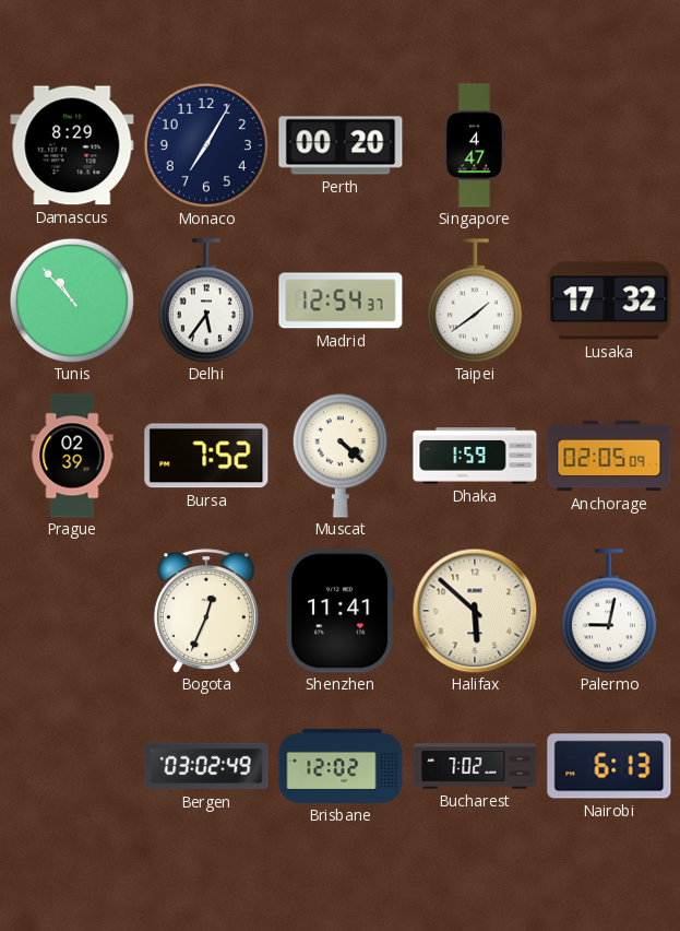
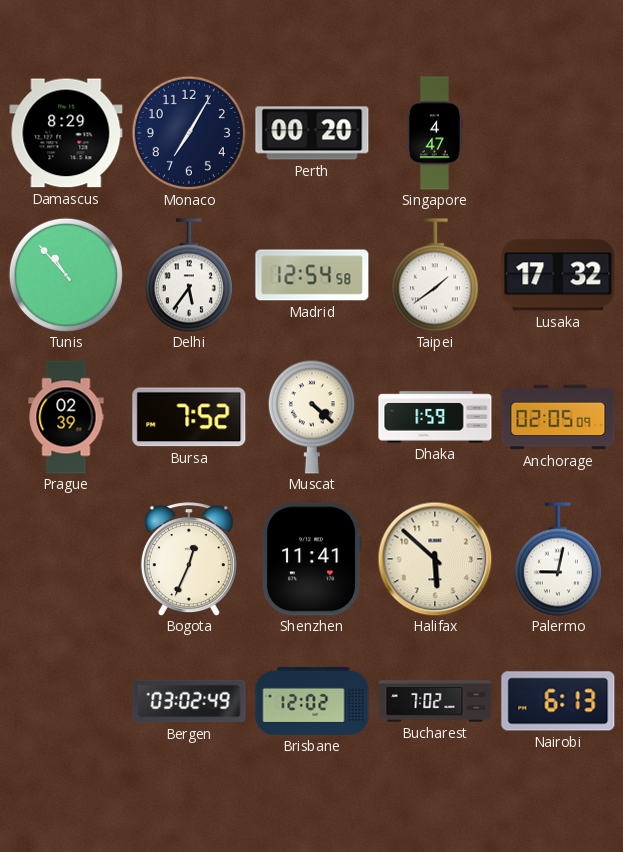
Madrid: 12:54:37 -> 12:54:58 (312, 275)
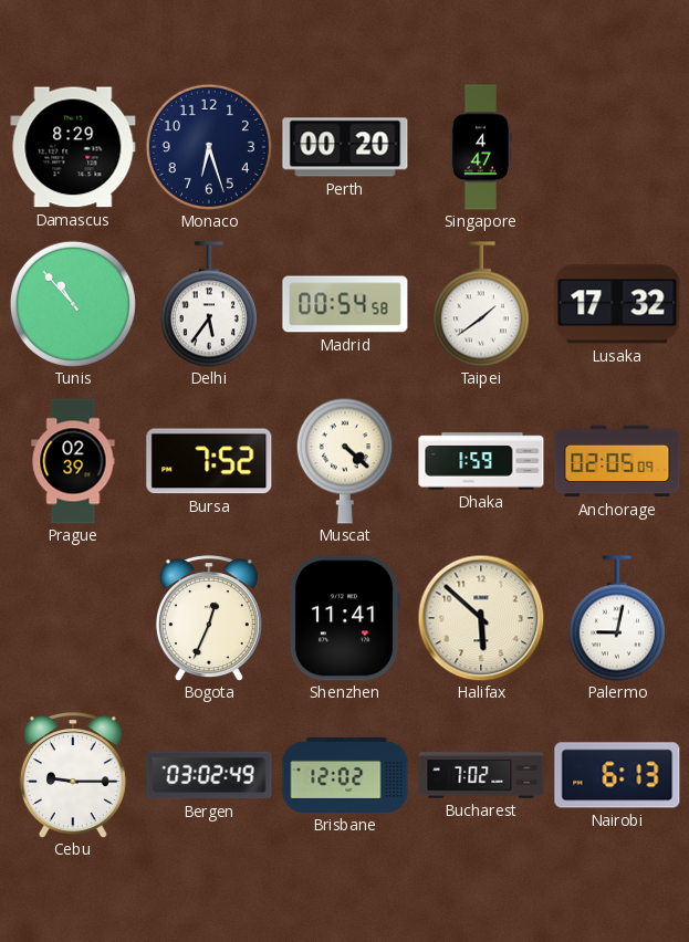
Monaco: 7:05 -> 6:27 (209, 147)
Madrid: 12:54 -> 00:54 (345, 304)
Cebu: none -> 9:15 (73, 775)
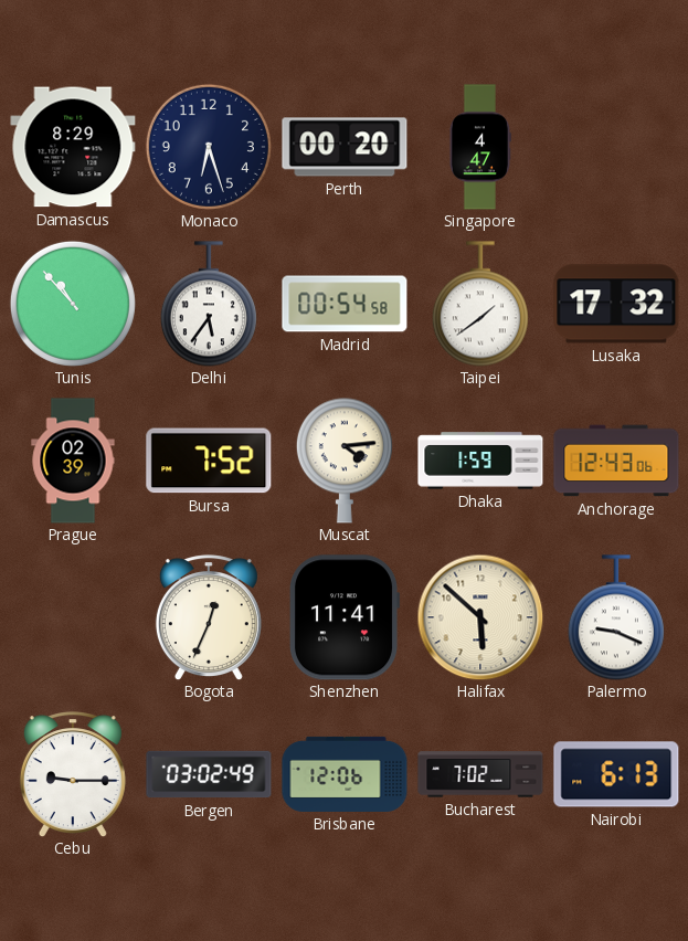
Muscat: 4:22 -> 4:14 (345, 461)
Anchorage: 02:05 -> 12:43 (616, 461)
Palermo: 9:02 -> 9:19 (616, 617)
Brisbane: 12:02 -> 12:06 (345, 774)
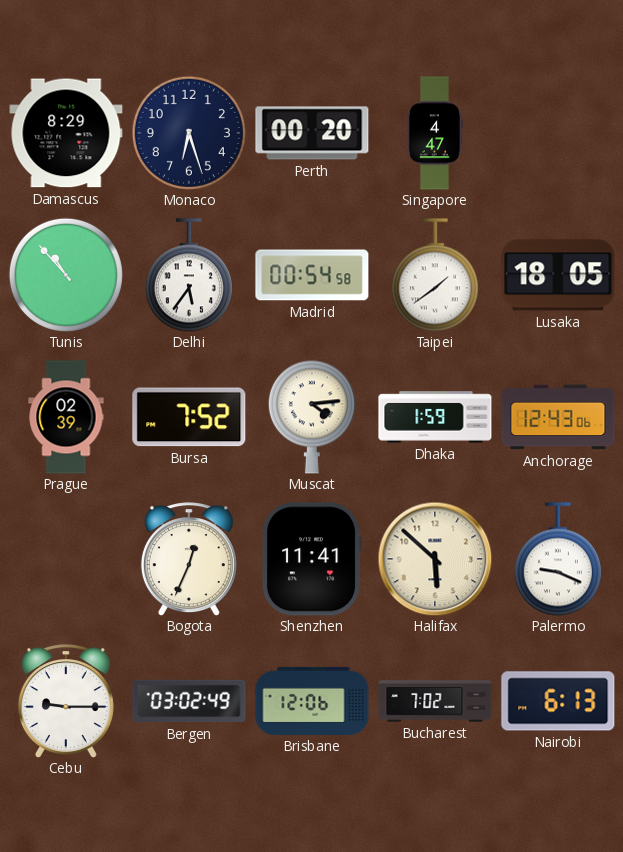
Lusaka: 17:32 -> 18:05 (558, 275)
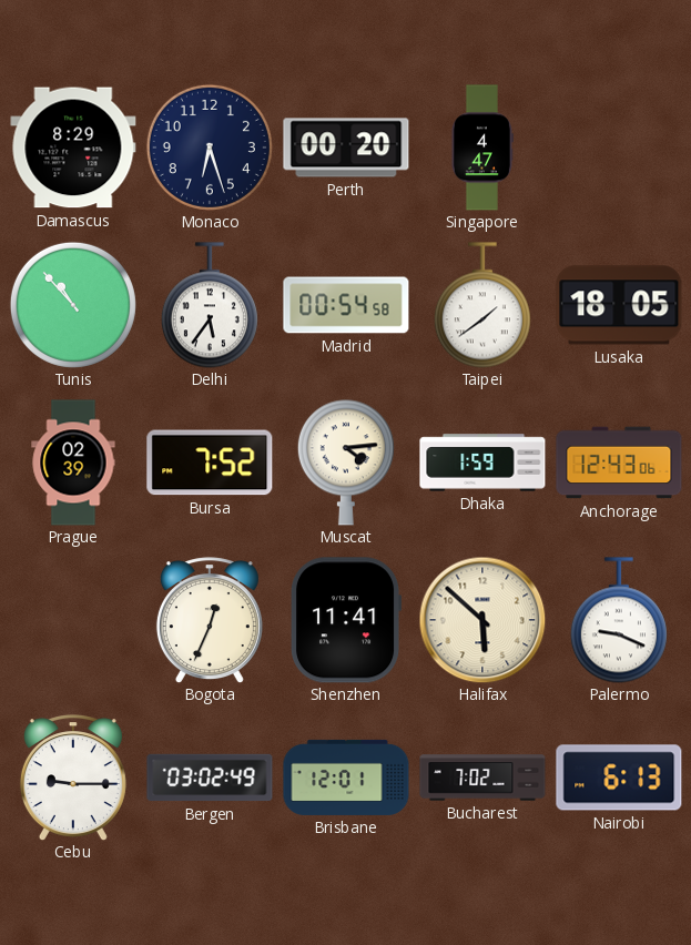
Brisbane: 12:06 -> 12:01 (346, 778)
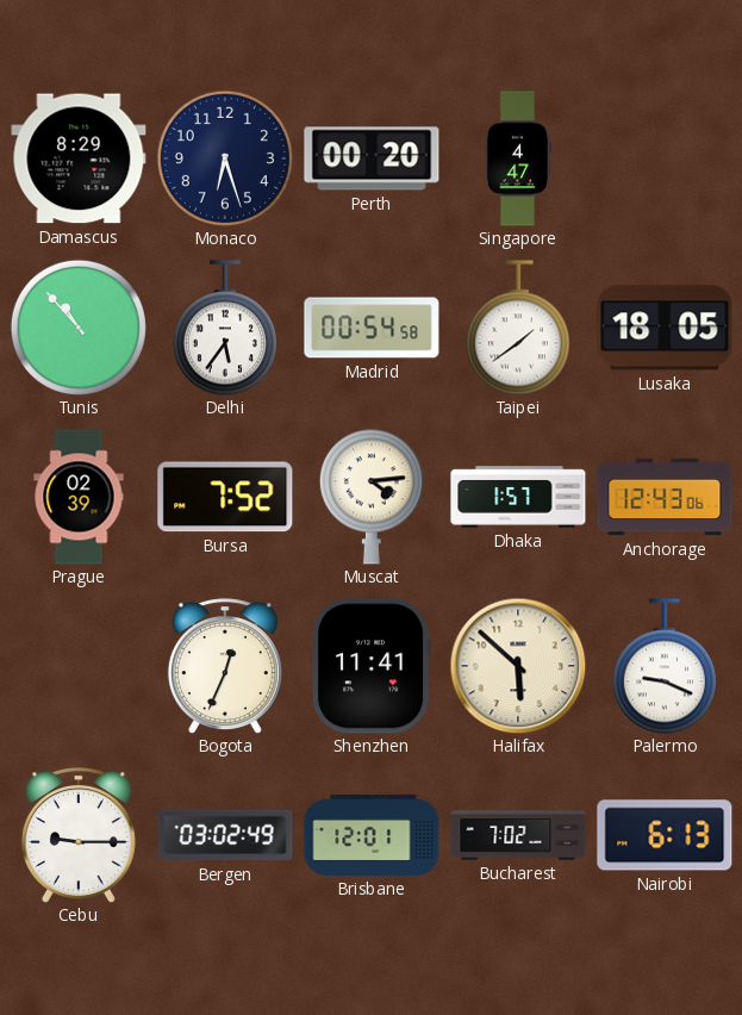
Dhaka: 1:59 -> 1:57 (518, 497)
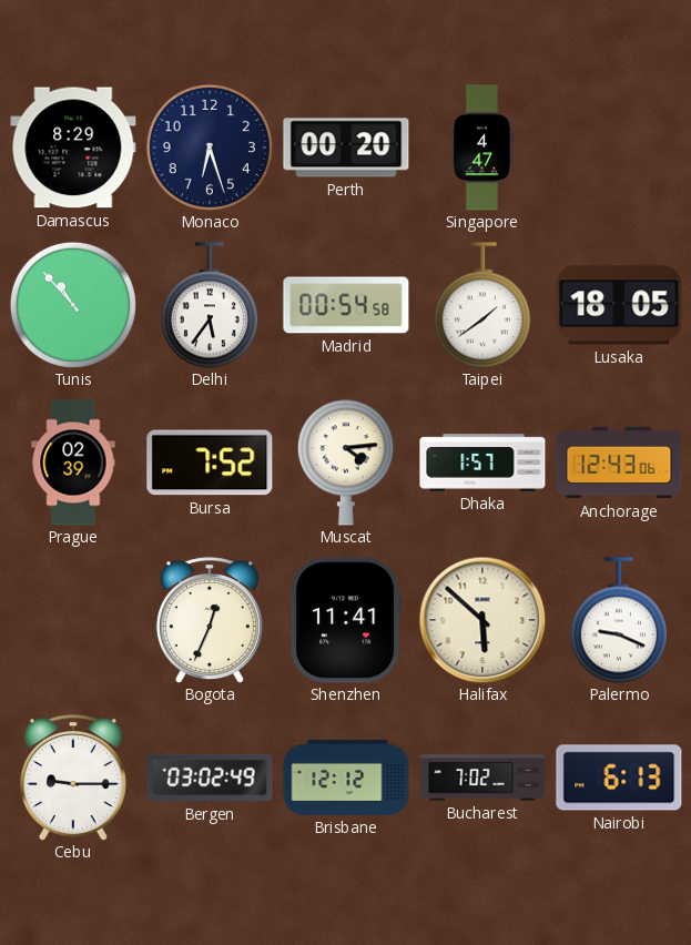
Brisbane: 12:01 -> 12:12 (346, 778)
